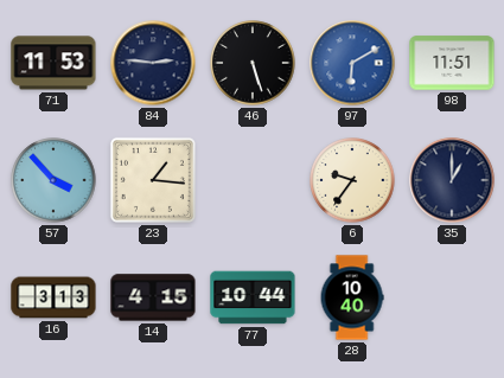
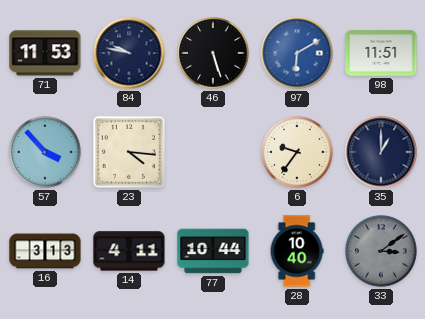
84: 2:46 -> 9:47 (129, 53)
23: 1:16 -> 4:16 (129, 152)
14: 4:15 -> 4:11 (129, 251)
33: none -> 3:09 (381, 251)
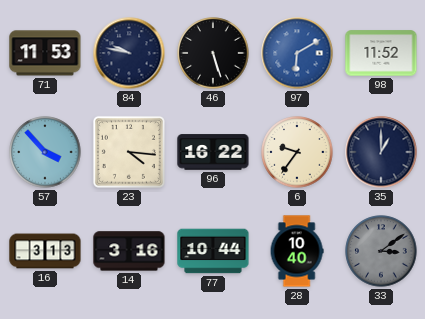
98: 11:51 -> 11:52 (381, 53)
96: none -> 16:22 (213, 152)
14: 4:11 -> 3:16 (129, 251)
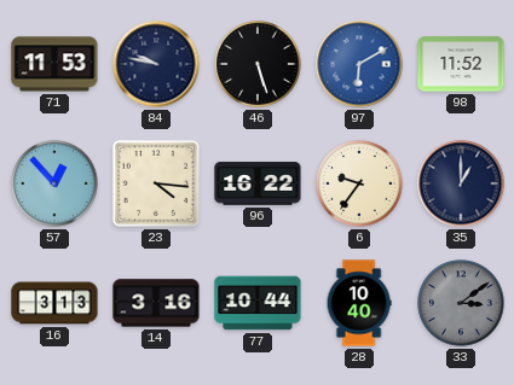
57: 3:53 -> 12:53 (54, 183)
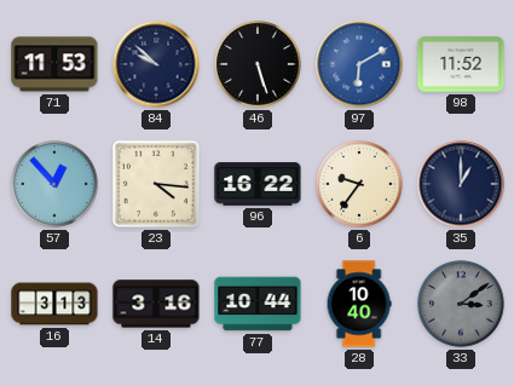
84: 9:47 -> 9:52 (156, 64)
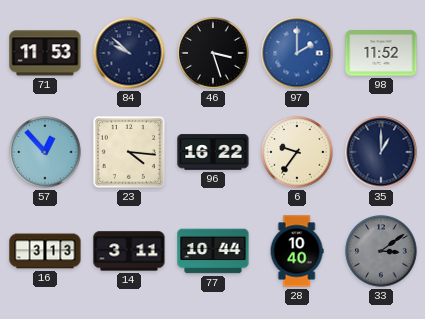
46: 5:27 -> 3:27 (213, 53)
97: 6:10 -> 2:00 (297, 53)
14: 3:16 -> 3:11 (129, 251)
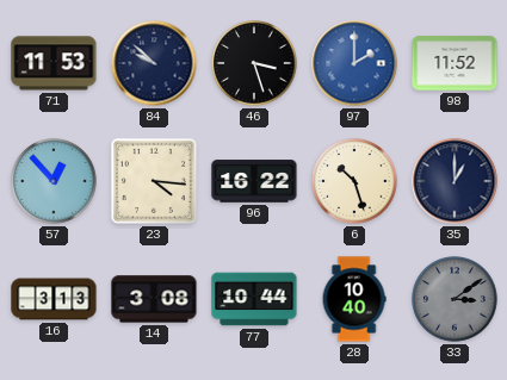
6: 9:36 -> 10:27 (354, 181)
14: 3:11 -> 3:08 (154, 299)
